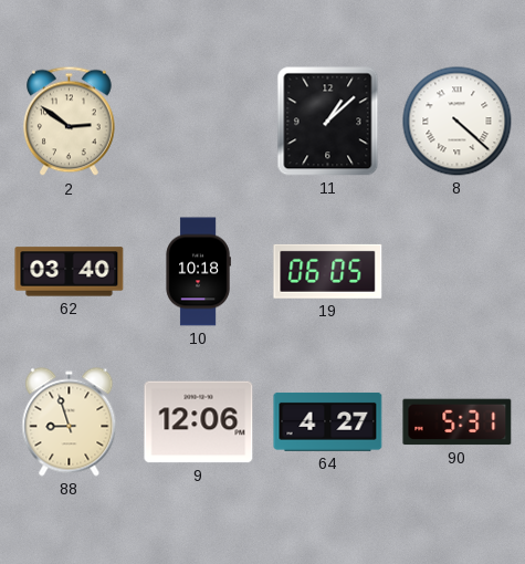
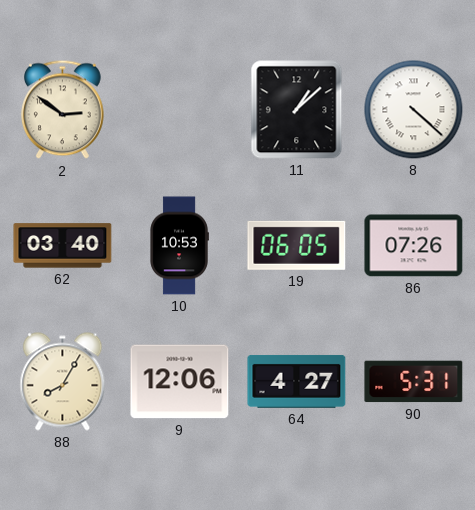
10: 10:18 -> 10:53 (179, 246)
86: none -> 07:26 (414, 246)
88: 8:57 -> 8:05 (63, 382)
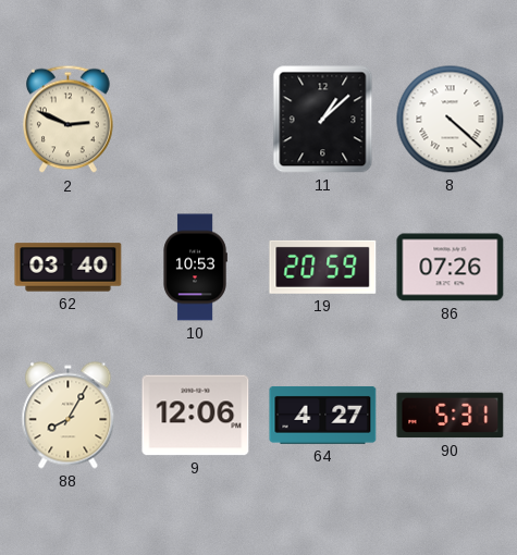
2: 2:51 -> 2:49 (69, 120)
19: 06:05 -> 20:59 (323, 267)
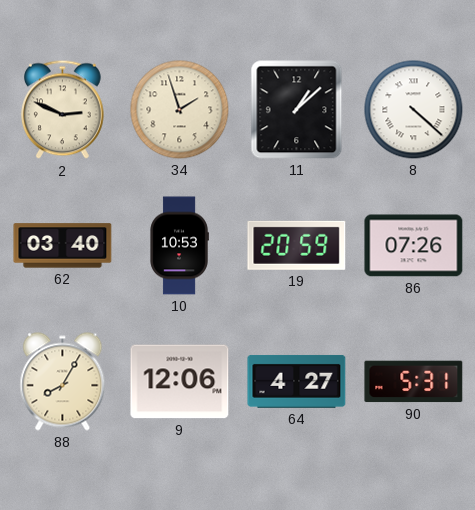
34: none -> 1:57 (180, 110)
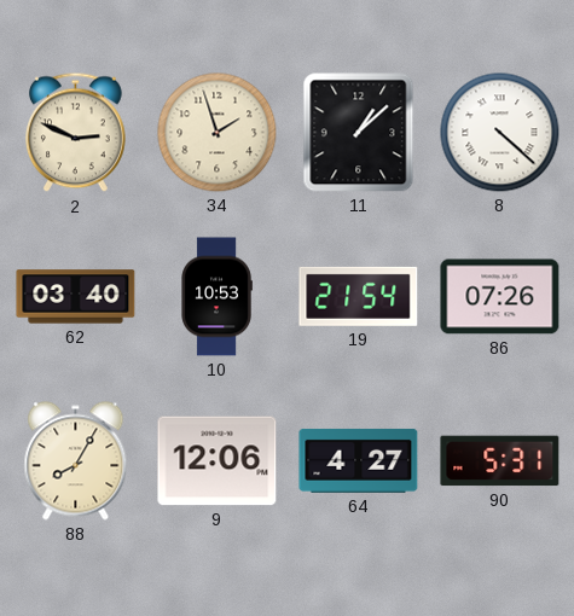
19: 20:59 -> 21:54 (359, 296)
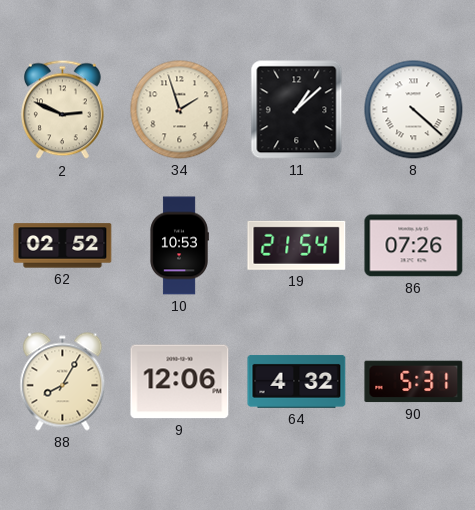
62: 03:40 -> 02:52 (63, 246)
64: 4:27 -> 4:32 (297, 381)
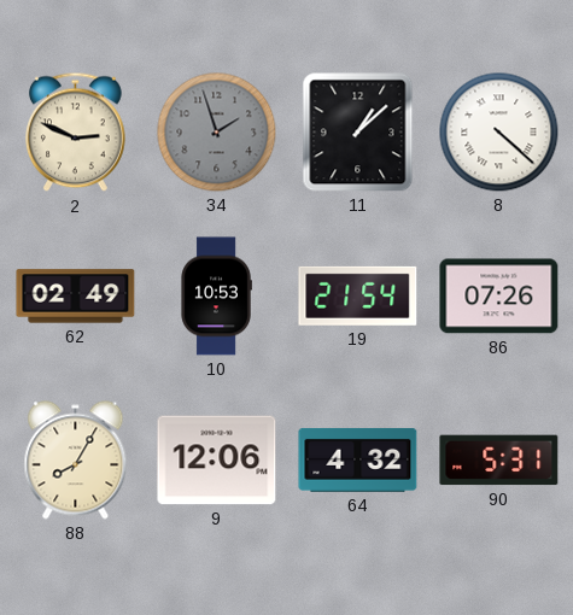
34 dial: cream -> grey (217, 133)
62: 02:52 -> 02:49 (76, 297)
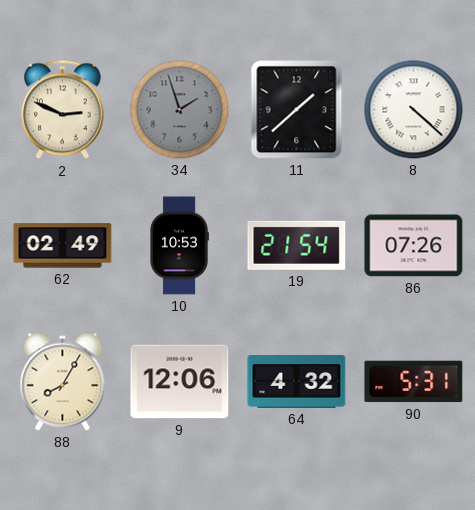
11: 1:08 -> 1:38 (297, 110)
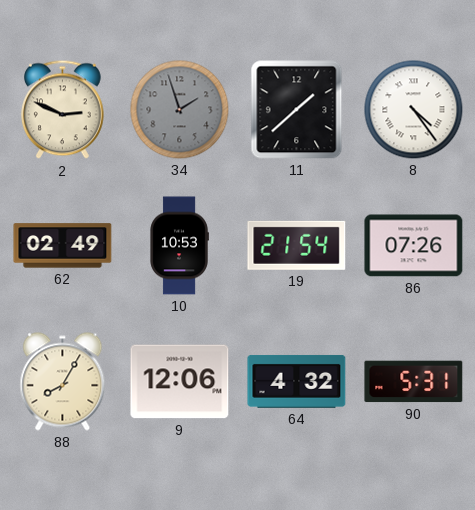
8: 4:22 -> 4:24 (414, 110)
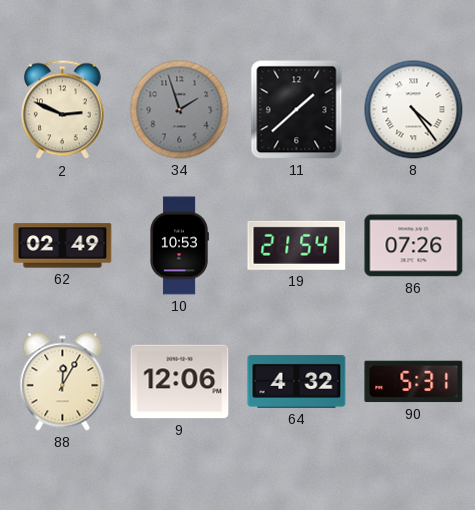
88: 8:05 -> 12:05 (63, 382)
